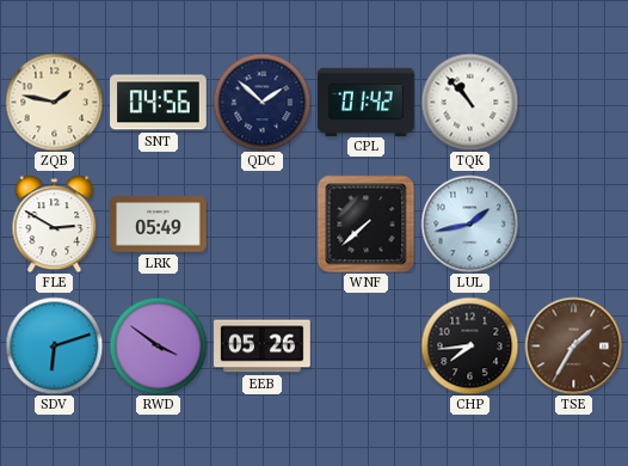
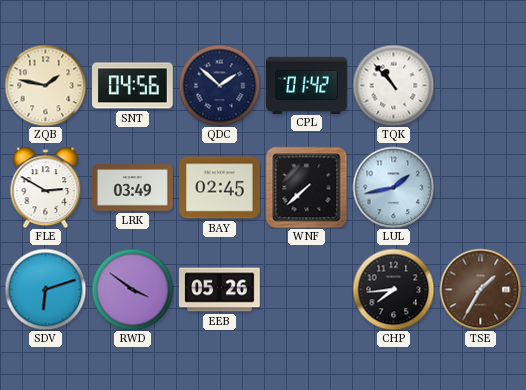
LRK: 05:49 -> 03:49 (133, 188)
BAY: none -> 02:45 (220, 188)
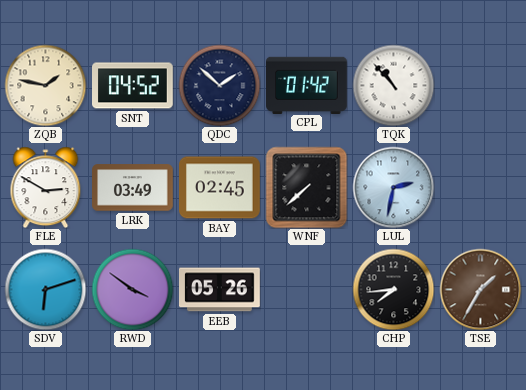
SNT: 04:56 -> 04:52 (133, 86)
LUL: 1:43 -> 2:32 (393, 187)
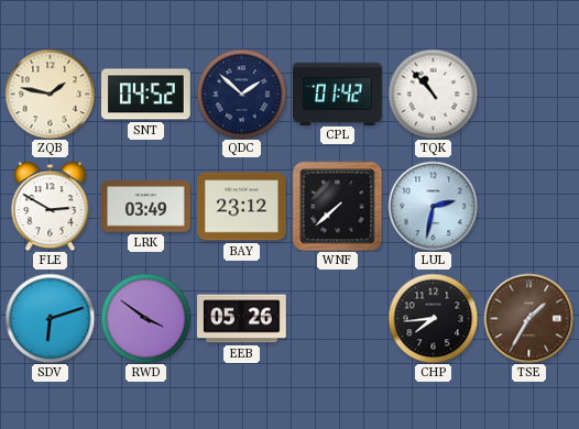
BAY: 02:45 -> 23:12 (242, 207)
